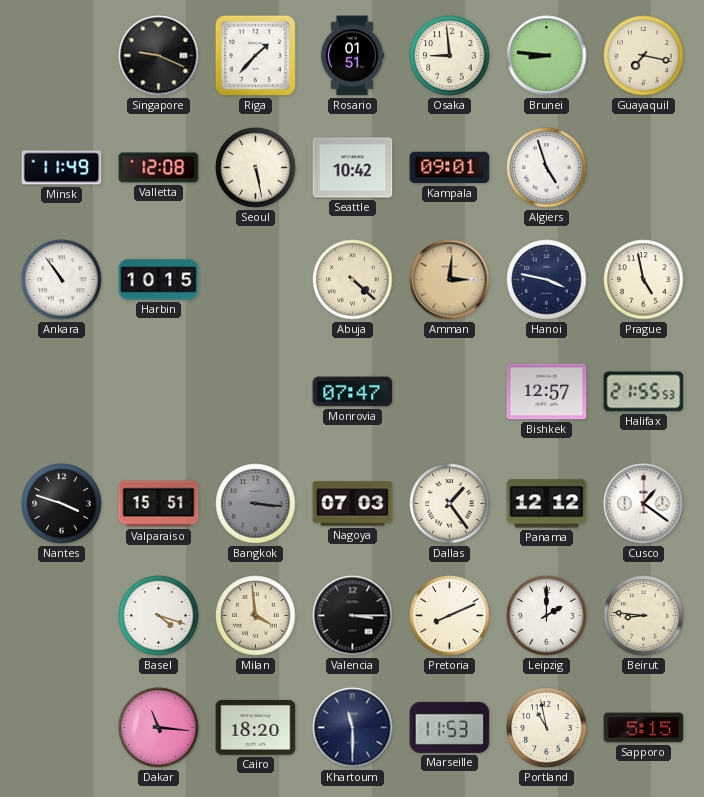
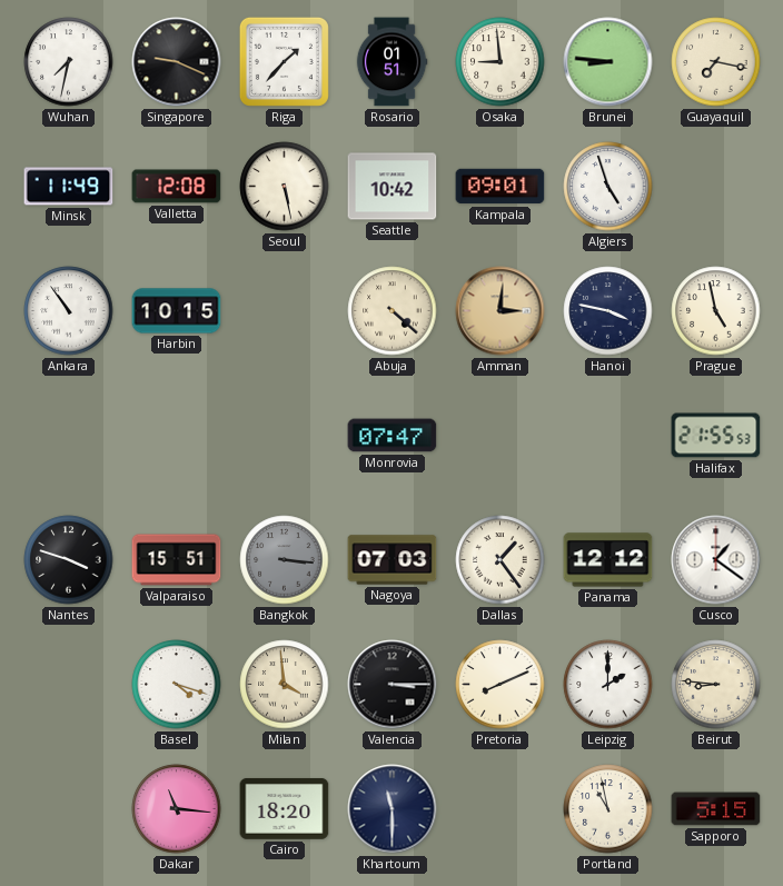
Wuhan: none -> 7:32 (69, 62)
Bishkek: 12:57 -> none (547, 392)
Marseille: 11:53 -> none (450, 727)
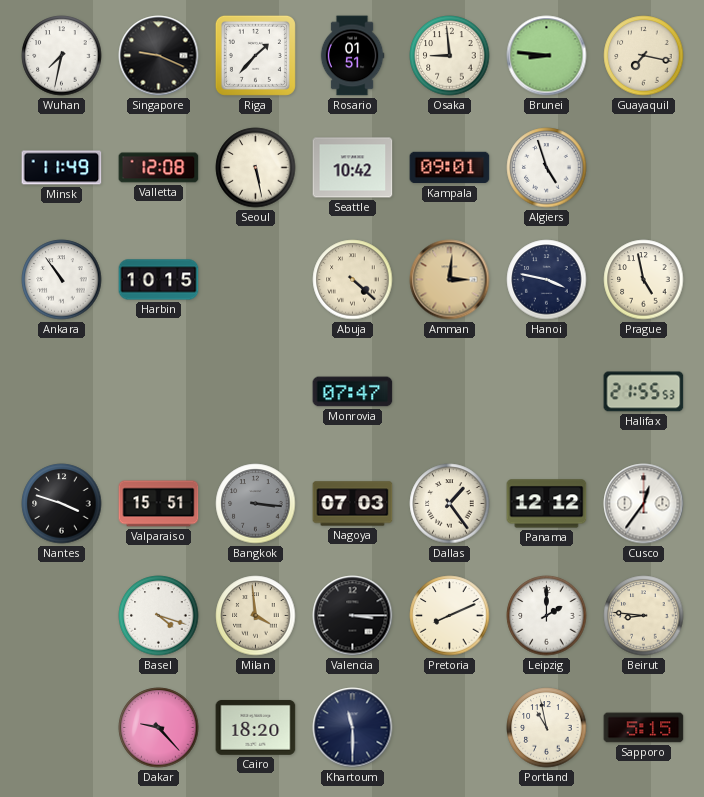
Cusco: 1:21 -> 12:36 (644, 504)
Dakar: 11:16 -> 9:23 (159, 728)
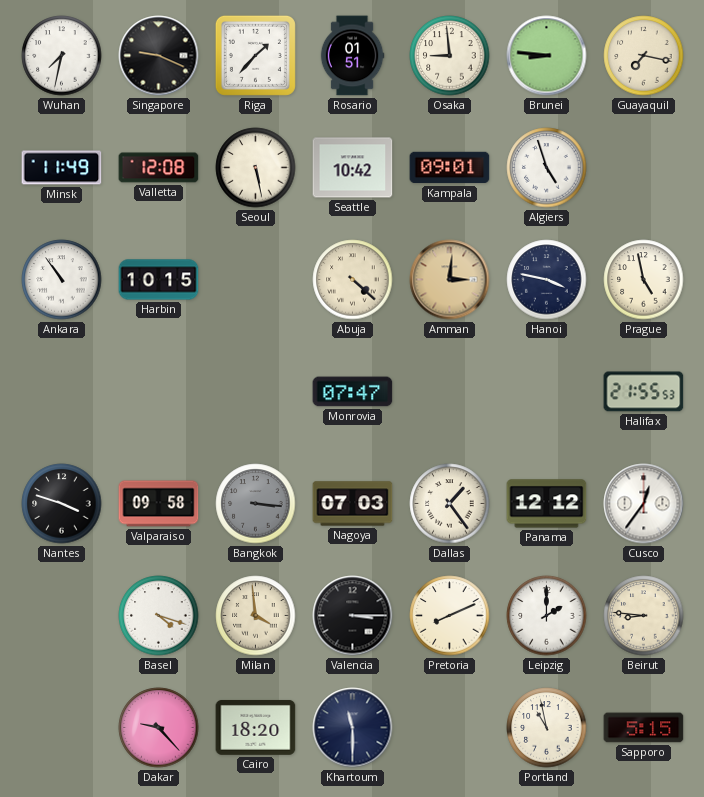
Valparaiso: 15:51 -> 09:58 (159, 504)
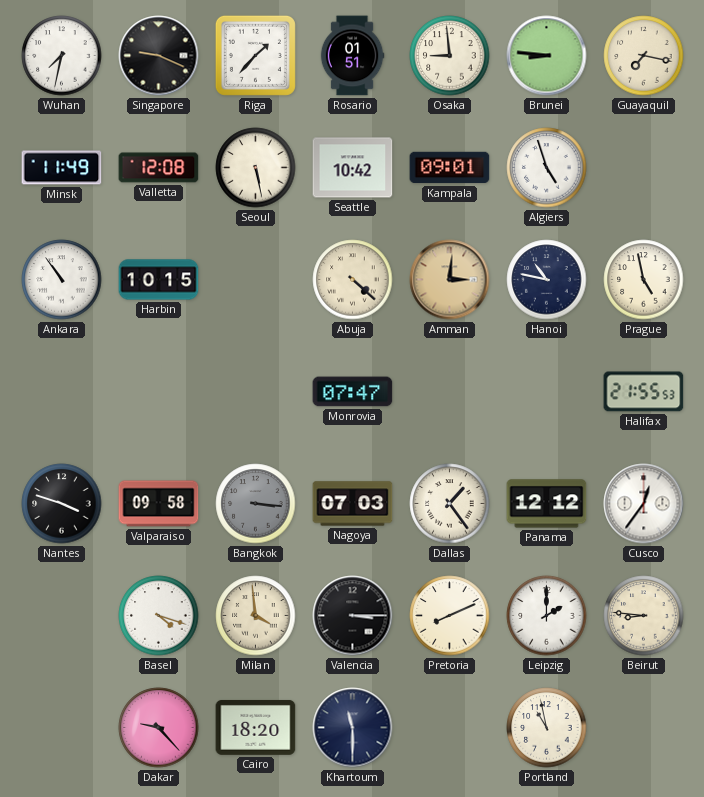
Hanoi: 3:47 -> 10:47 (547, 280)
Sapporo: 5:15 -> none (644, 728)
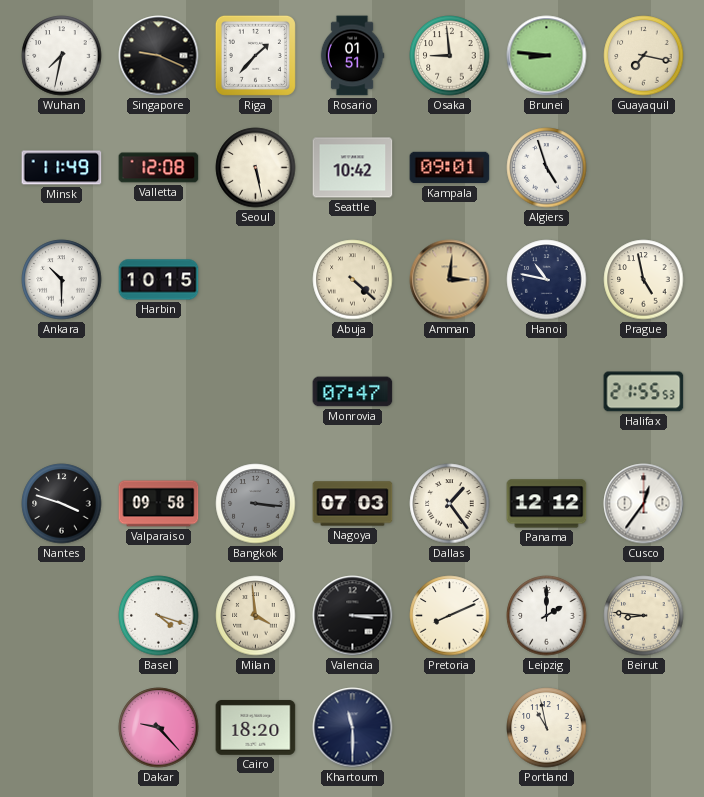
Ankara: 10:54 -> 10:30 (62, 280)
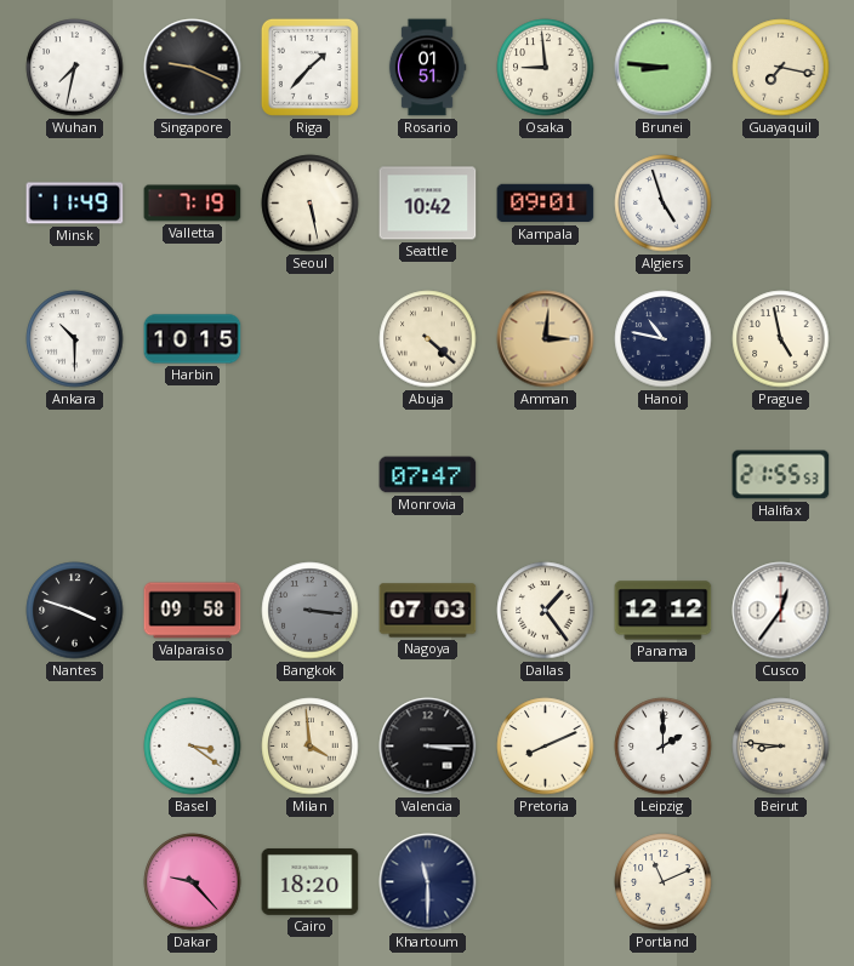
Valletta: 12:08 -> 7:19 (193, 204)
Basel: 4:18 -> 3:21 (193, 747)
Portland: 10:58 -> 11:11 (664, 882)
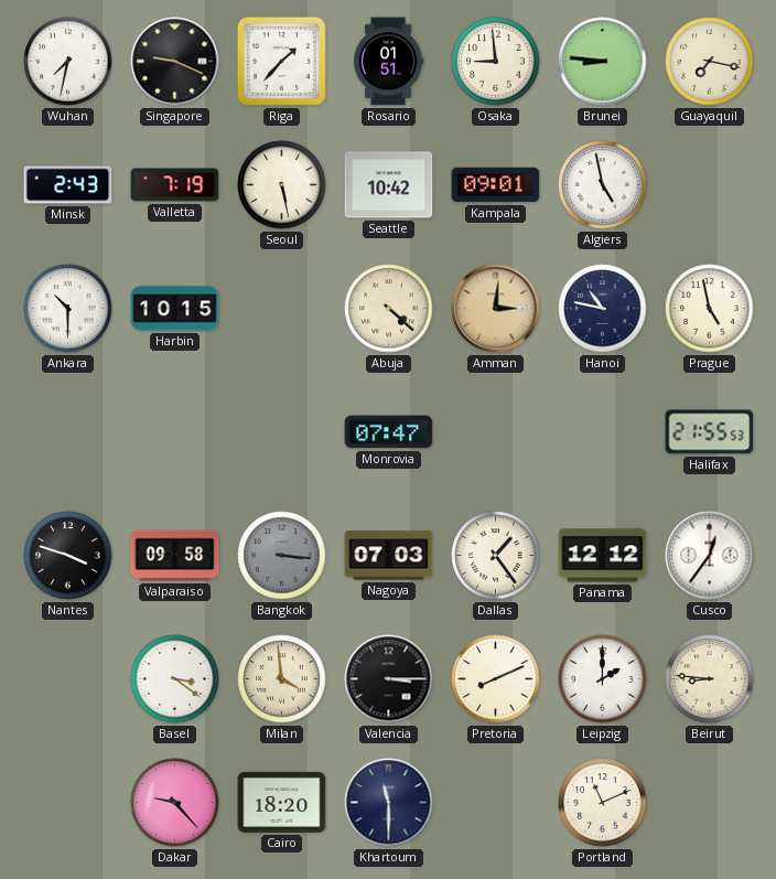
Minsk: 11:49 -> 2:43 (68, 185)
Algiers: 4:57 -> 4:58 (603, 185)
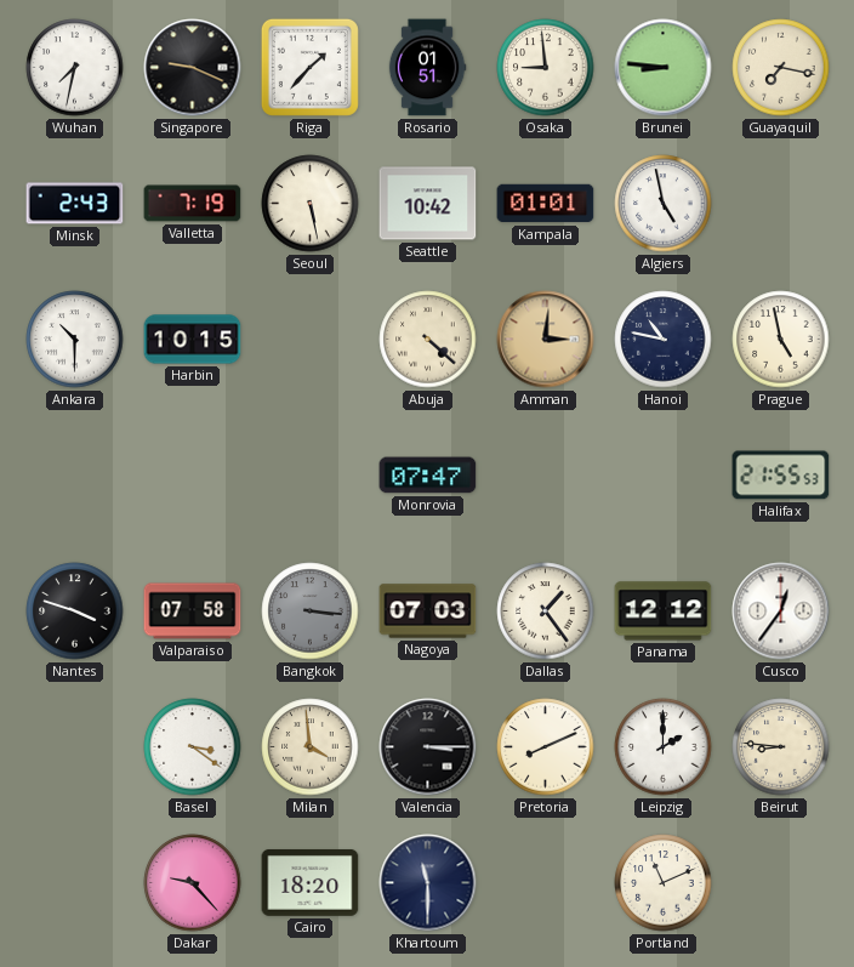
Kampala: 09:01 -> 01:01 (546, 204)
Valparaiso: 09:58 -> 07:58 (193, 612)
